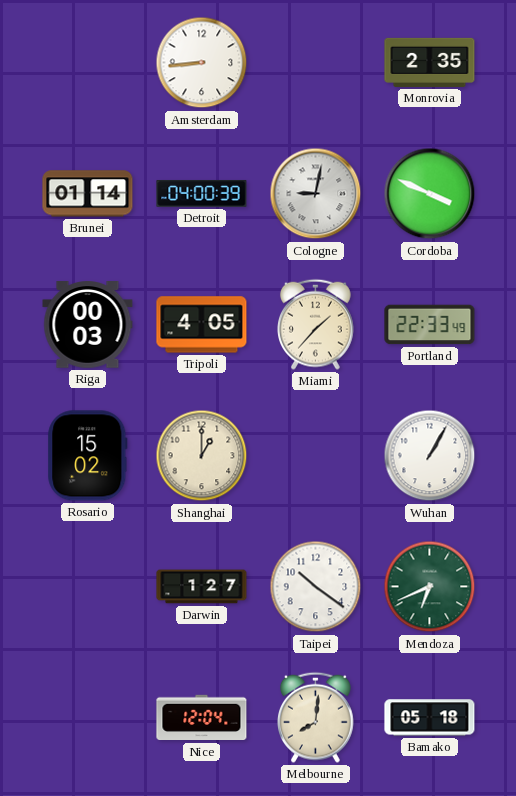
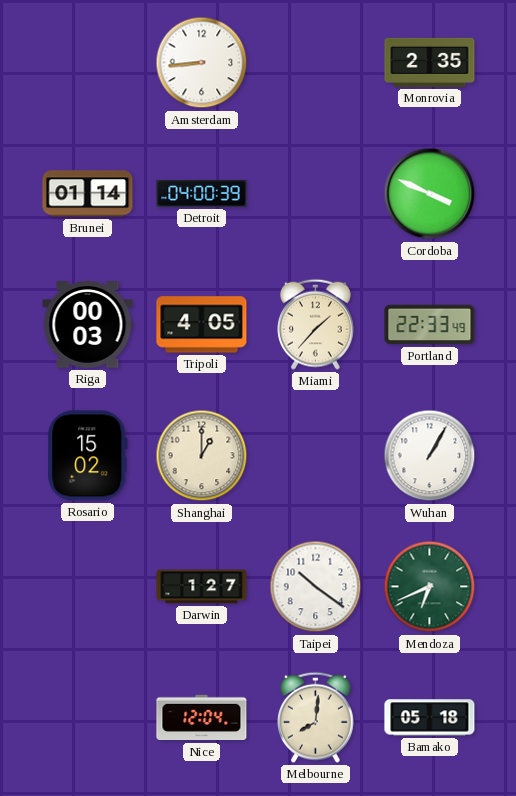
Cologne: 9:02 -> none (316, 194)
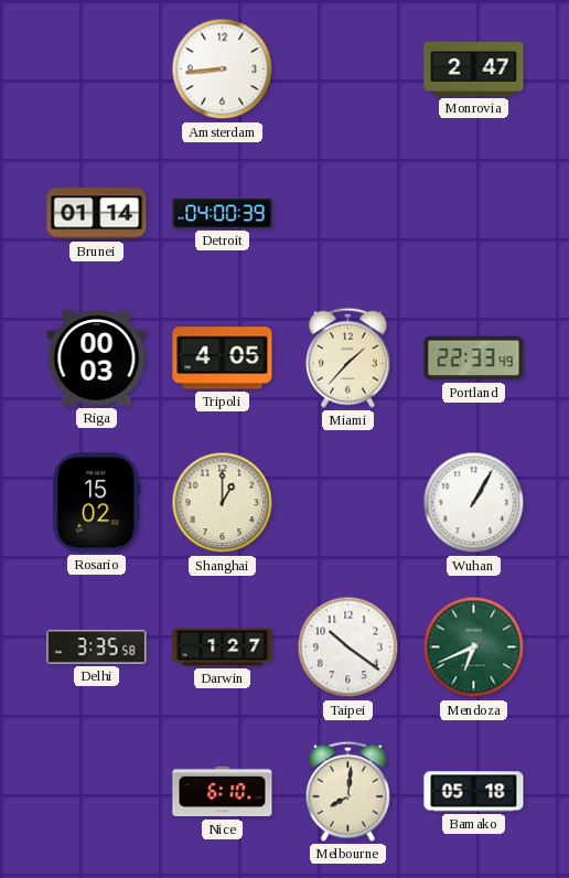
Monrovia: 2:35 -> 2:47 (474, 68)
Cordoba: 3:49 -> none (430, 194)
Delhi: none -> 3:35 (97, 647)
Nice: 12:04 -> 6:10 (223, 792)
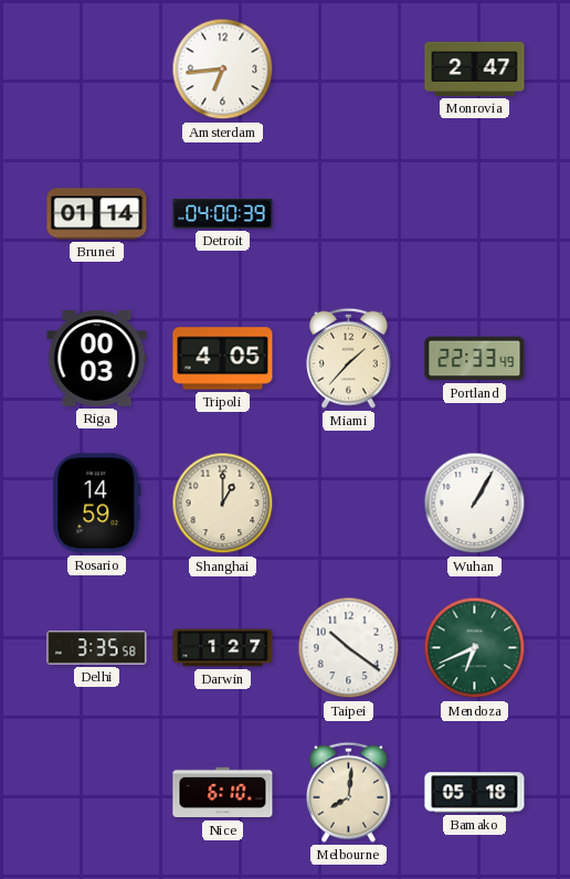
Amsterdam: 8:44 -> 6:44 (223, 70)
Rosario: 15:02 -> 14:59 (97, 504)
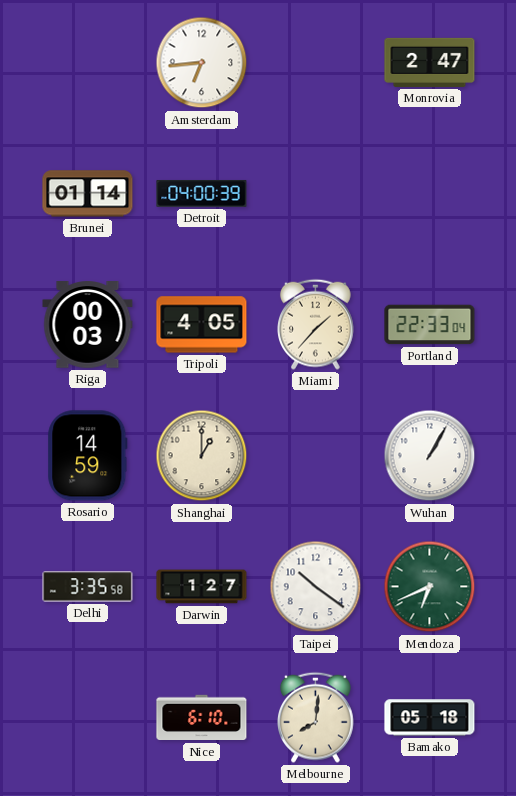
Portland: 22:33:49 -> 22:33:04 (430, 325)
